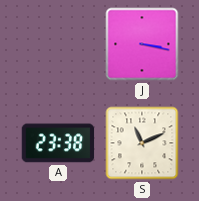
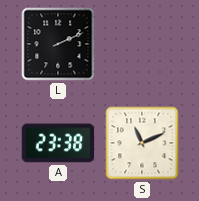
L: none -> 2:11 (58, 44)
J: 3:17 -> none (142, 44)
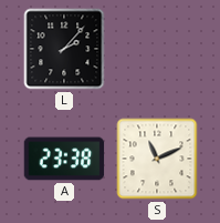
L: 2:11 -> 2:07 (64, 49)
